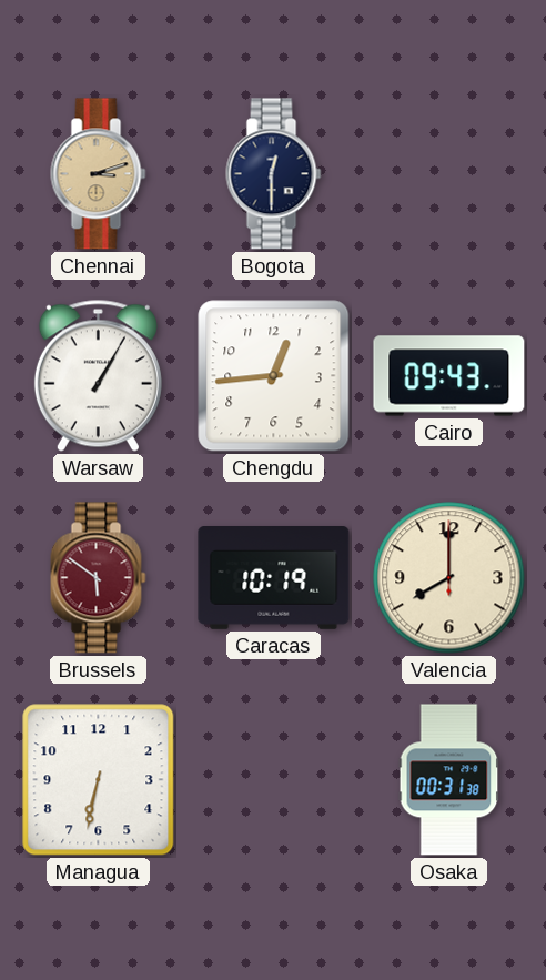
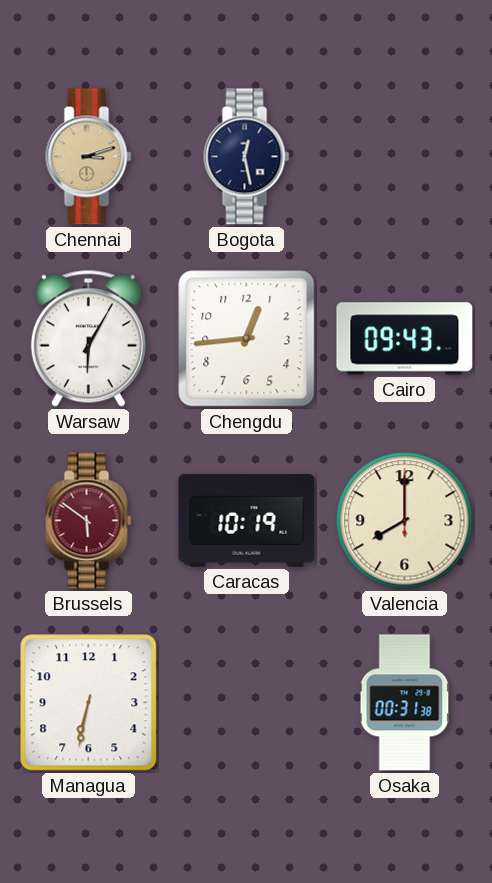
Bogota: 12:30 -> 12:28 (247, 157)
Warsaw: 1:05 -> 6:05 (88, 338)
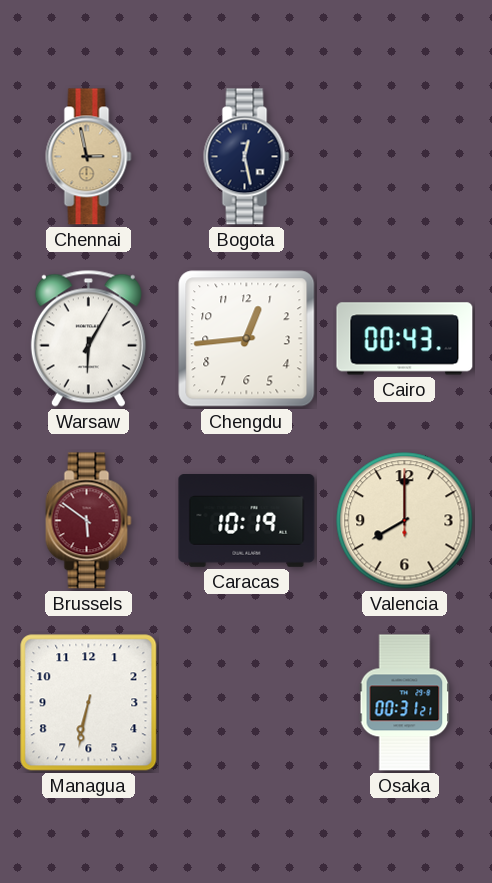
Chennai: 3:12 -> 2:58 (89, 157)
Cairo: 09:43 -> 00:43 (405, 339)
Osaka: 00:31:38 -> 00:31:21 (405, 703)
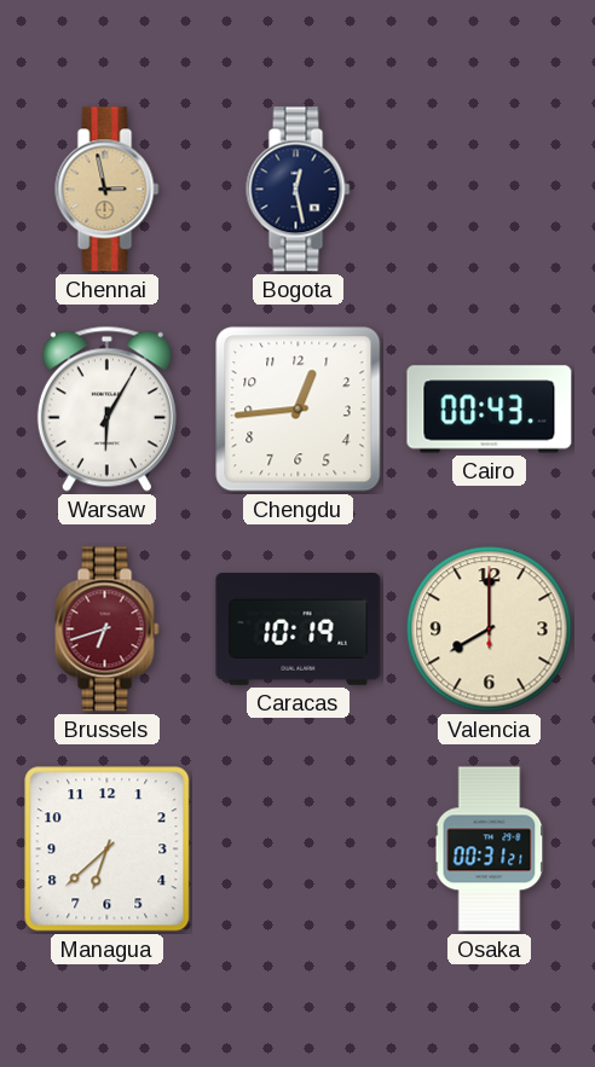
Brussels: 5:51 -> 6:42 (108, 630)
Managua: 6:32 -> 6:38 (108, 849)
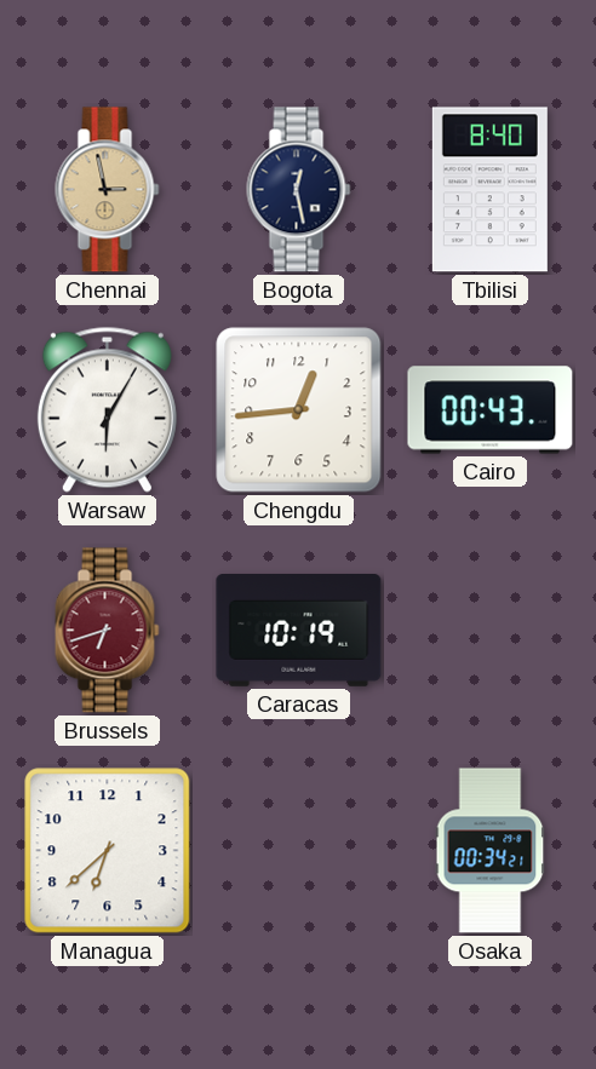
Tbilisi: none -> 8:40 (489, 190)
Valencia: 8:00 -> none (490, 630)
Osaka: 00:31 -> 00:34 (491, 851)
